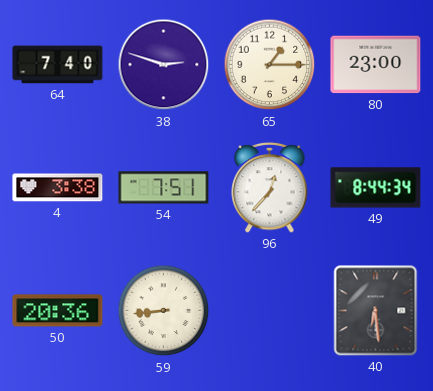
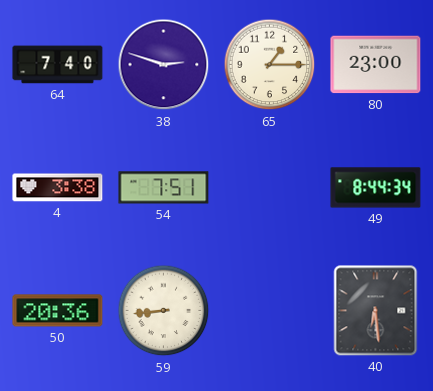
96: 12:37 -> none (270, 187)
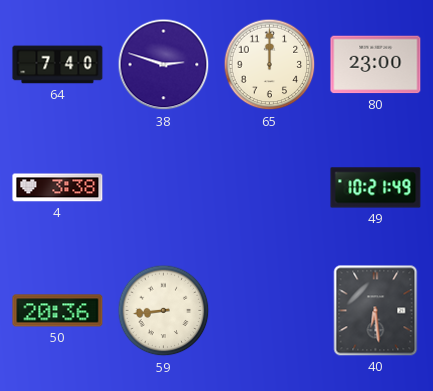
65: 1:15 -> 12:00 (270, 65)
54: 7:51 -> none (164, 188)
49: 8:44 -> 10:21 (376, 188)
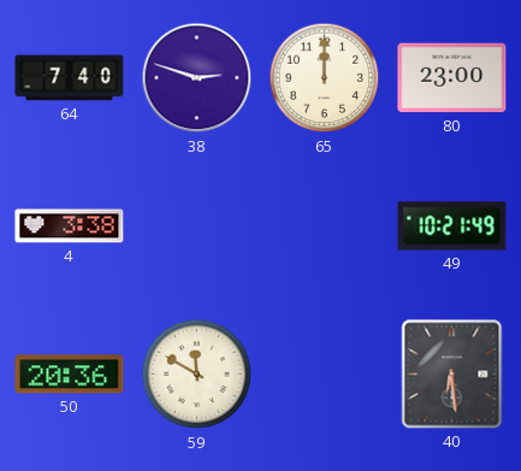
59: 8:44 -> 11:50 (197, 375)
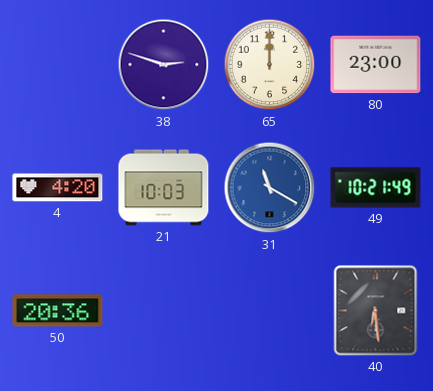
64: 7:40 -> none (70, 78)
4: 3:38 -> 4:20 (58, 188)
21: none -> 10:03 (164, 188)
31: none -> 11:20 (270, 188)
59: 11:50 -> none (197, 375)
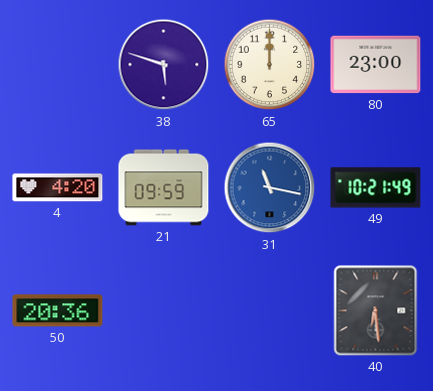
38: 2:48 -> 5:48 (164, 65)
21: 10:03 -> 09:59 (164, 188)
31: 11:20 -> 11:17 (270, 188)
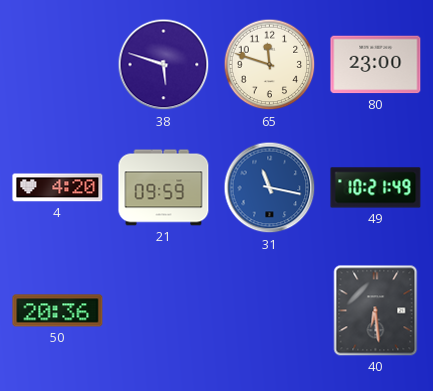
65: 12:00 -> 11:48 (270, 65)
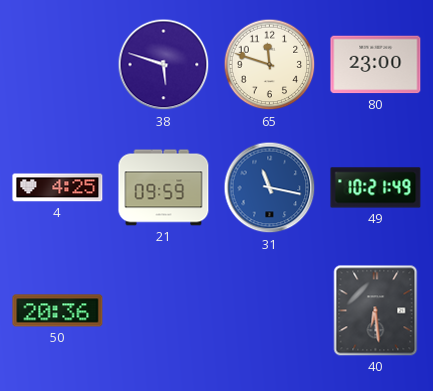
4: 4:20 -> 4:25 (58, 188)
